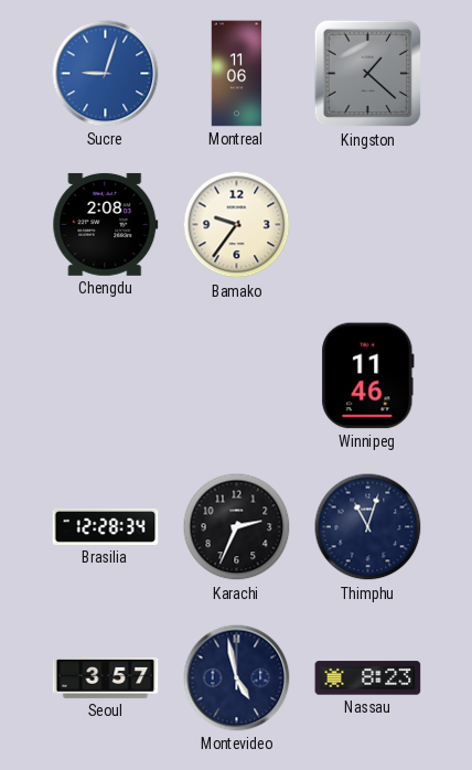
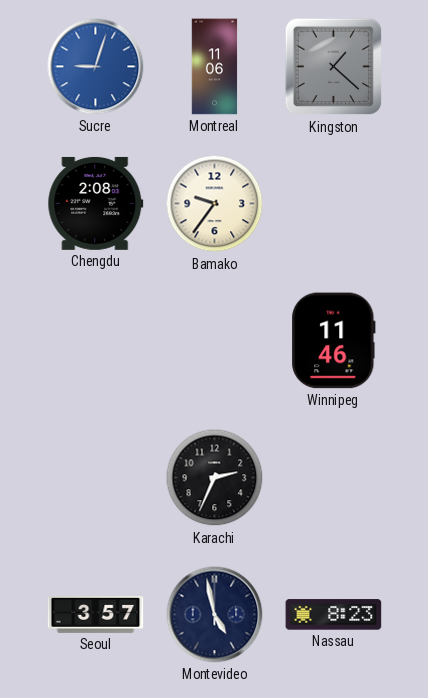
Brasilia: 12:28 -> none (106, 526)
Thimphu: 11:03 -> none (368, 527)
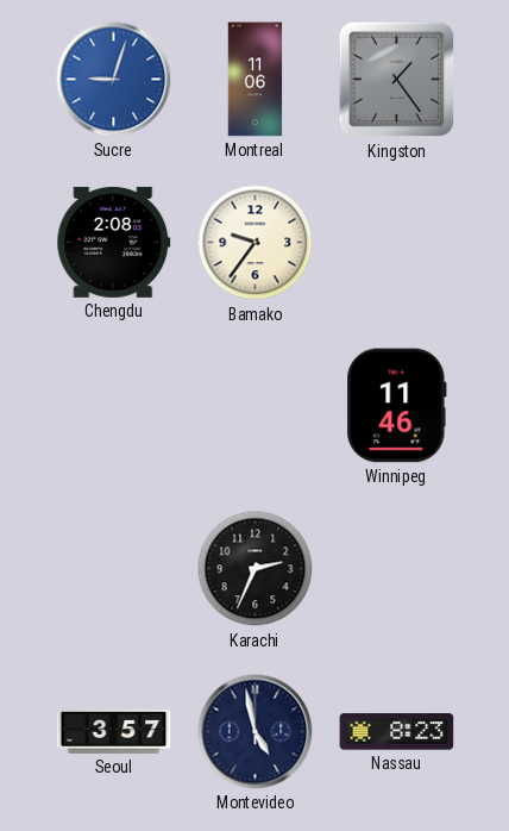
Kingston: 1:22 -> 1:24 (397, 80)
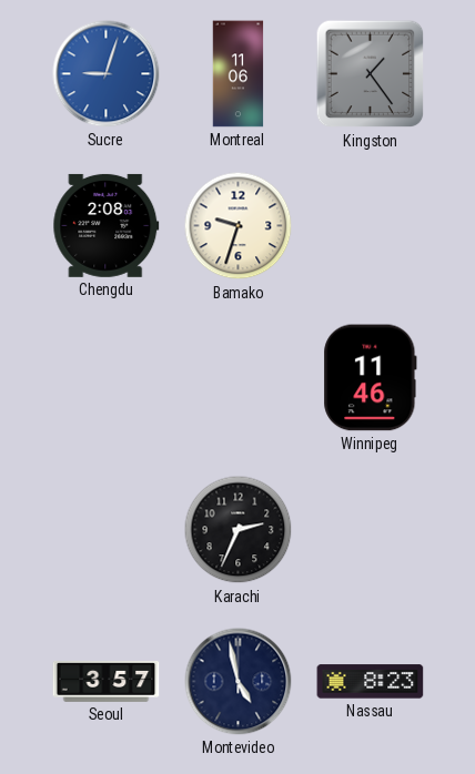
Bamako: 9:36 -> 9:33 (239, 226)
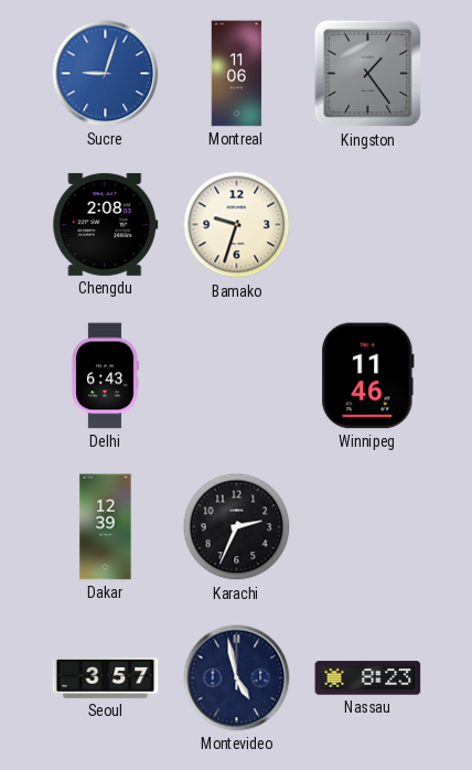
Delhi: none -> 6:43 (105, 376)
Dakar: none -> 12:39 (106, 527)
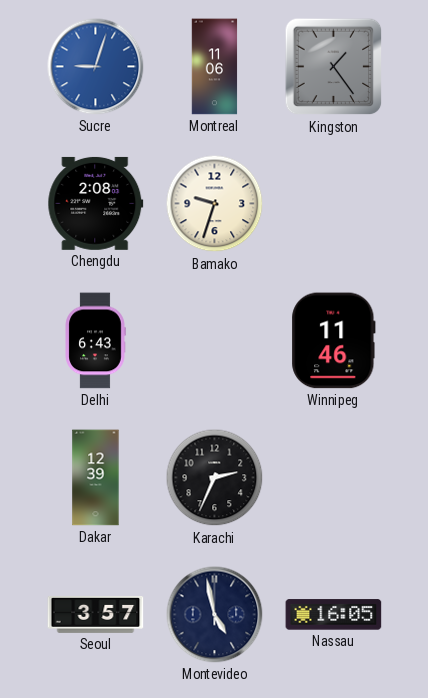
Nassau: 8:23 -> 16:05 (334, 615)
